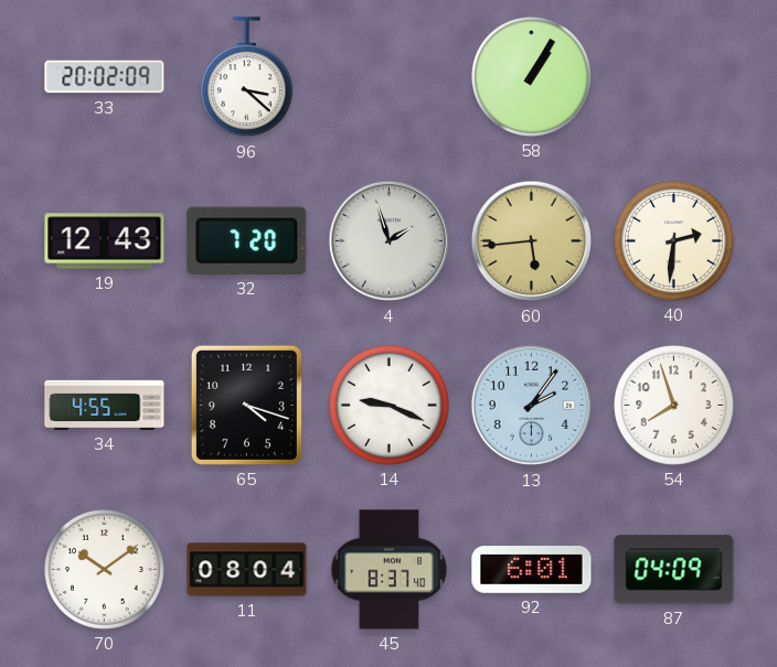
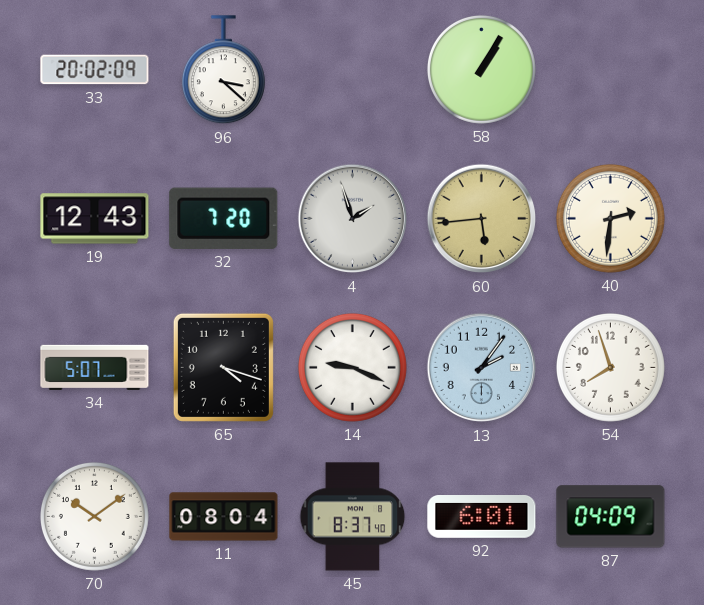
34: 4:55 -> 5:07 (95, 367)
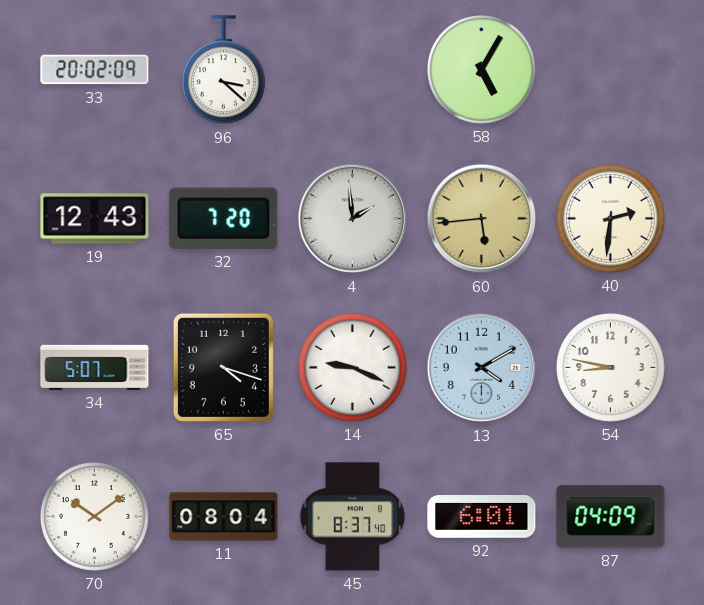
58: 1:05 -> 5:05 (481, 69)
4: 1:57 -> 1:59 (353, 219)
13: 2:06 -> 4:10 (482, 368)
54: 7:57 -> 8:47 (610, 367)
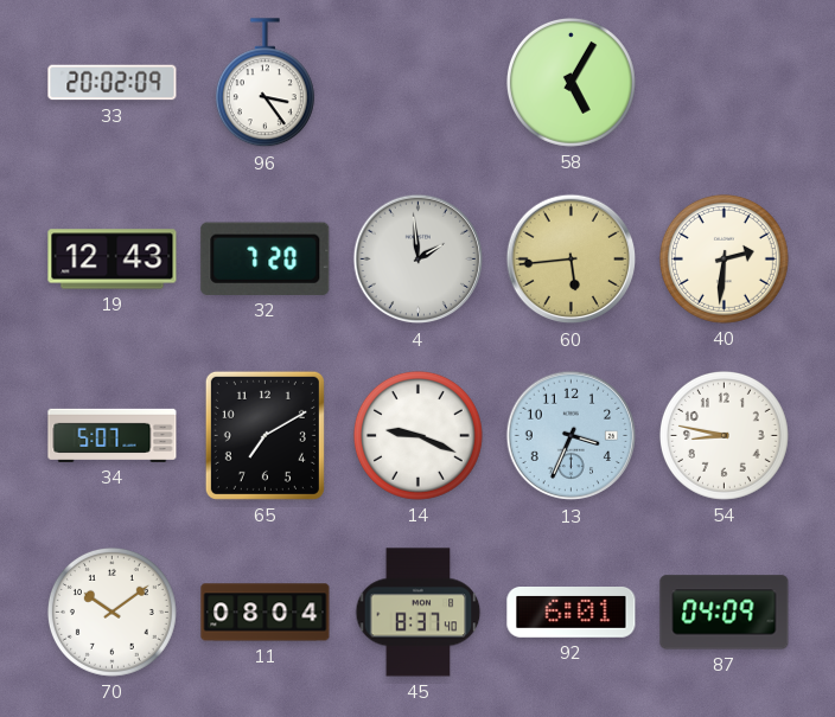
96: 3:22 -> 3:24 (264, 83)
65: 4:18 -> 7:10 (264, 435)
13: 4:10 -> 3:34 (572, 436)
